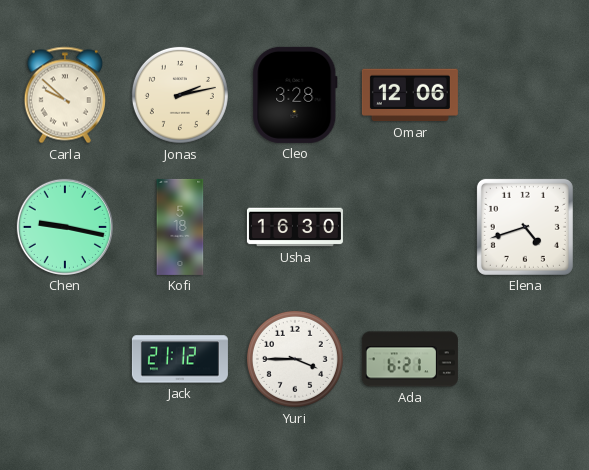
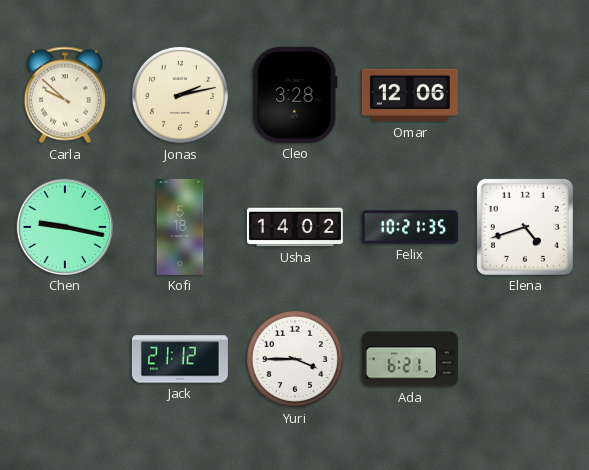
Usha: 16:30 -> 14:02 (295, 227)
Felix: none -> 10:21 (410, 227)
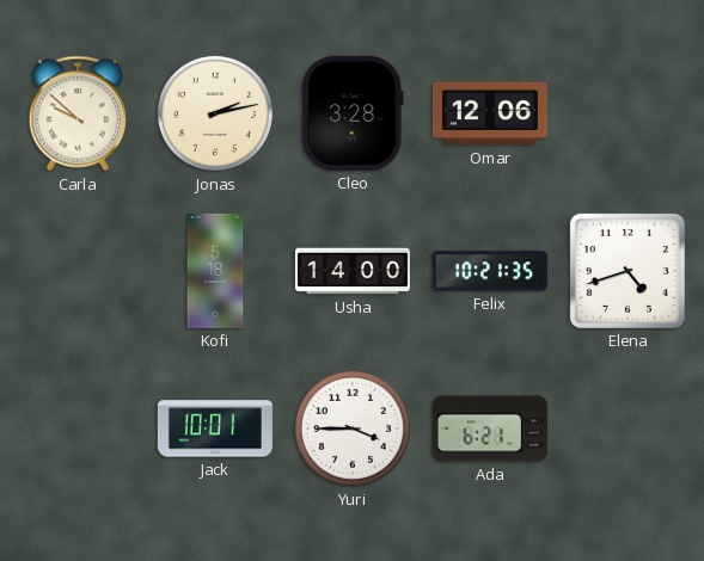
Chen: 9:17 -> none (65, 227)
Usha: 14:02 -> 14:00 (353, 271)
Jack: 21:12 -> 10:01 (215, 429)
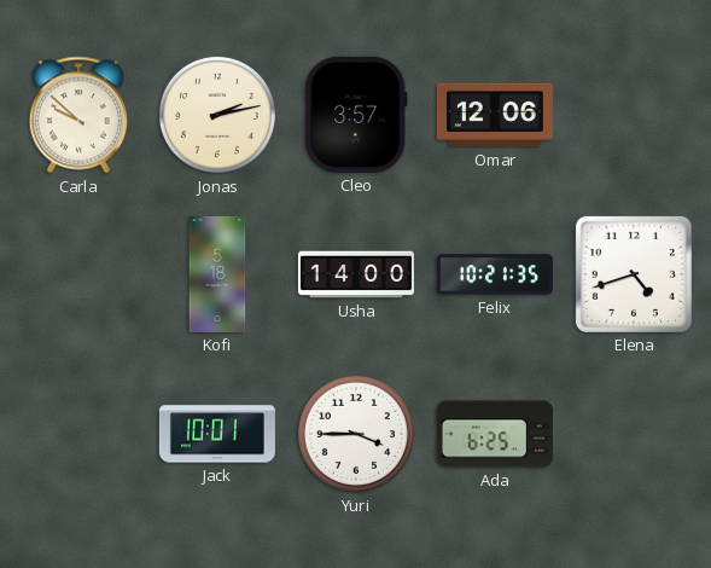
Cleo: 3:28 -> 3:57 (356, 115)
Ada: 6:21 -> 6:25 (495, 434)
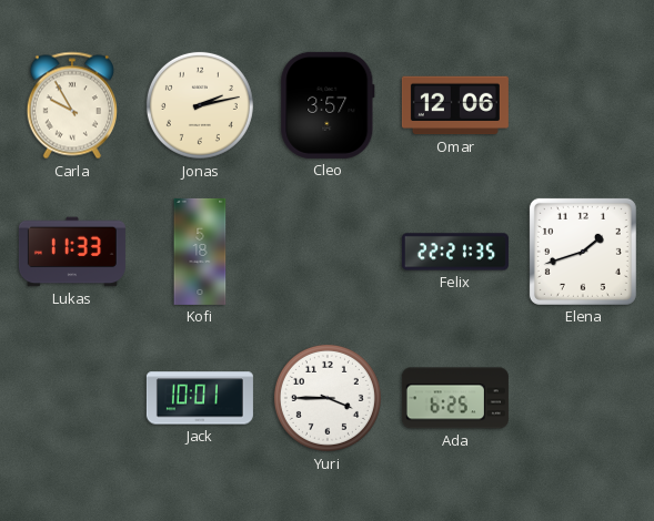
Carla: 9:52 -> 9:55 (72, 105)
Lukas: none -> 11:33 (72, 252)
Usha: 14:00 -> none (356, 274)
Felix: 10:21 -> 22:21 (455, 252)
Elena: 4:42 -> 1:42 (583, 252)
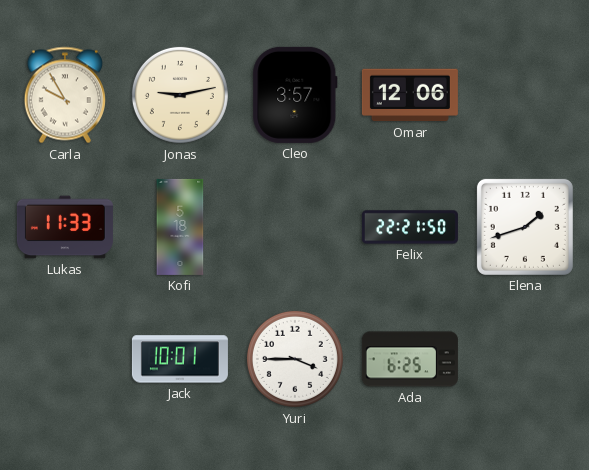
Jonas: 2:13 -> 9:13 (180, 95)
Felix: 22:21:35 -> 22:21:50 (410, 227)
